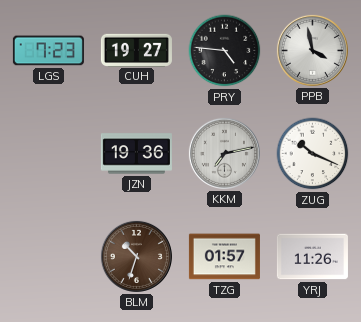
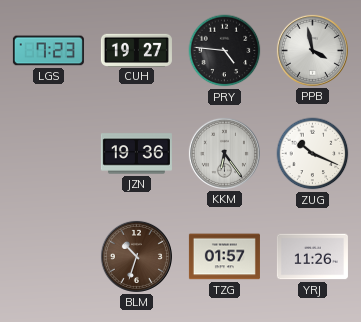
KKM: 7:13 -> 6:24 (224, 153)
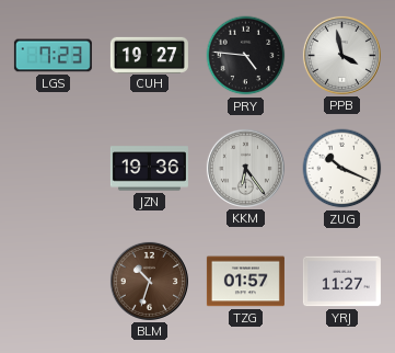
YRJ: 11:26 -> 11:27 (341, 282)
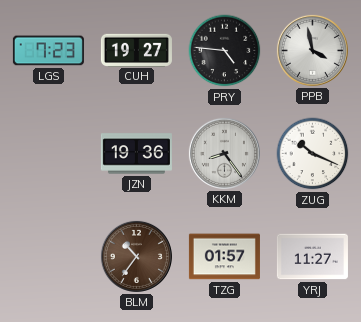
KKM: 6:24 -> 8:24 (224, 153)
BLM: 10:33 -> 10:36 (136, 256)
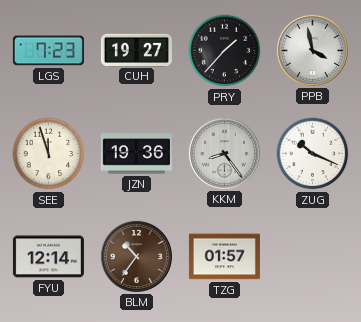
PRY: 4:46 -> 1:37 (225, 51)
SEE: none -> 11:57 (49, 154)
FYU: none -> 12:14 (48, 257)
YRJ: 11:27 -> none (312, 257)
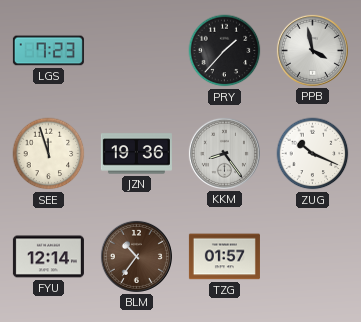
CUH: 19:27 -> none (136, 50)
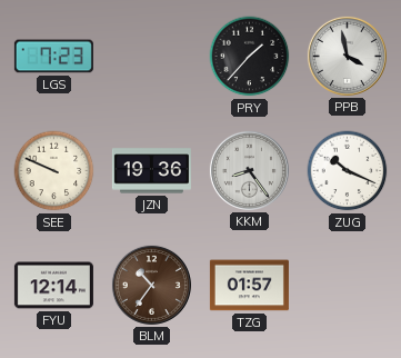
SEE: 11:57 -> 9:49 (54, 171)
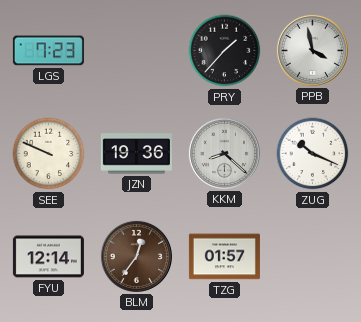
KKM: 8:24 -> 8:22 (224, 153)
BLM: 10:36 -> 12:36 (136, 256)
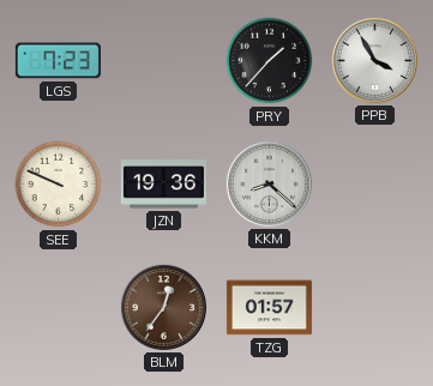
PPB: 3:58 -> 3:55 (374, 60)
ZUG: 10:19 -> none (313, 154)
FYU: 12:14 -> none (48, 257)
